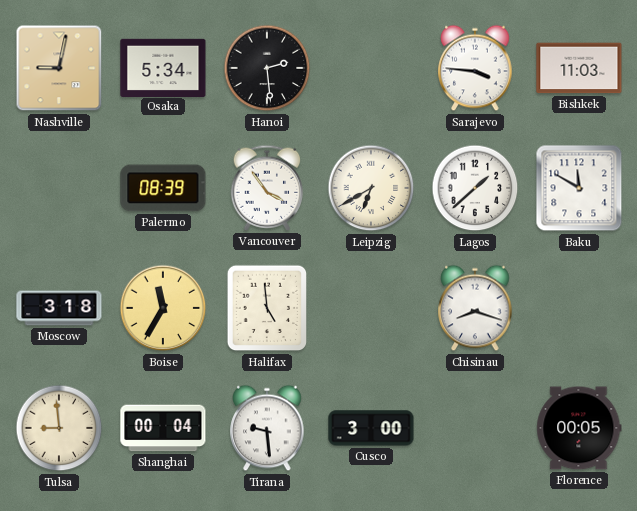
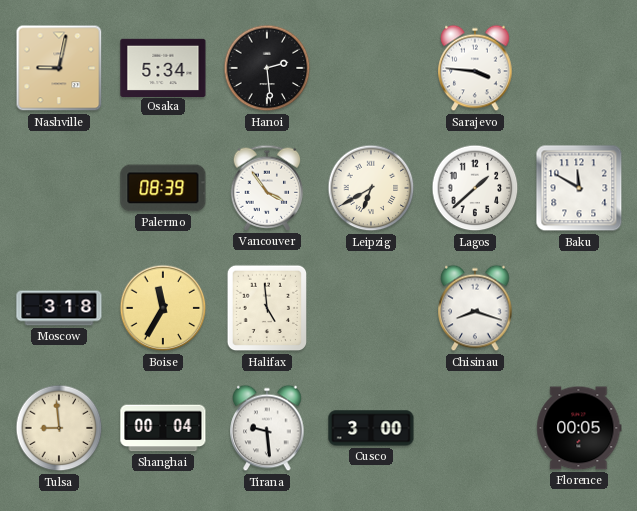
Bishkek: 11:03 -> none (579, 68)
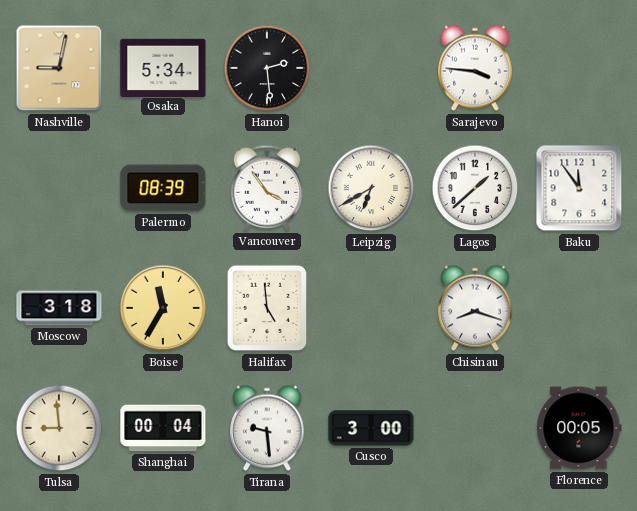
Baku: 11:50 -> 11:54 (579, 188)
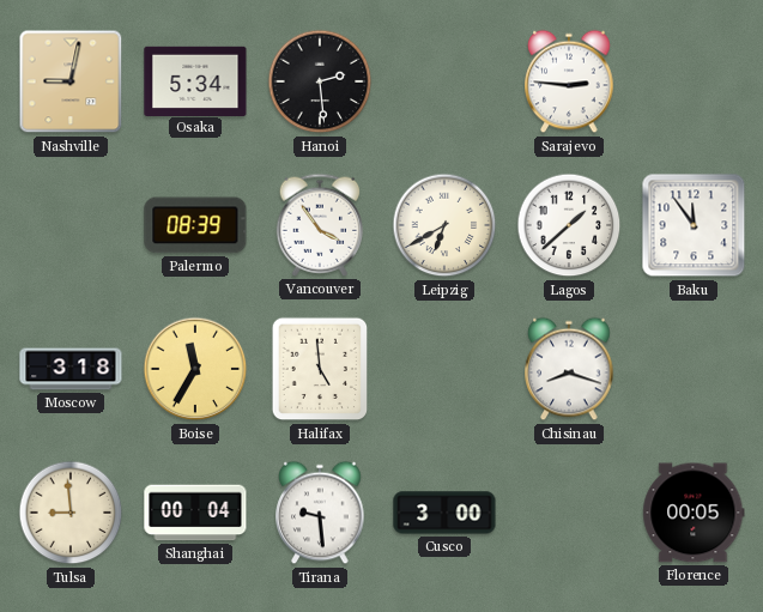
Sarajevo: 3:46 -> 2:46 (569, 81)
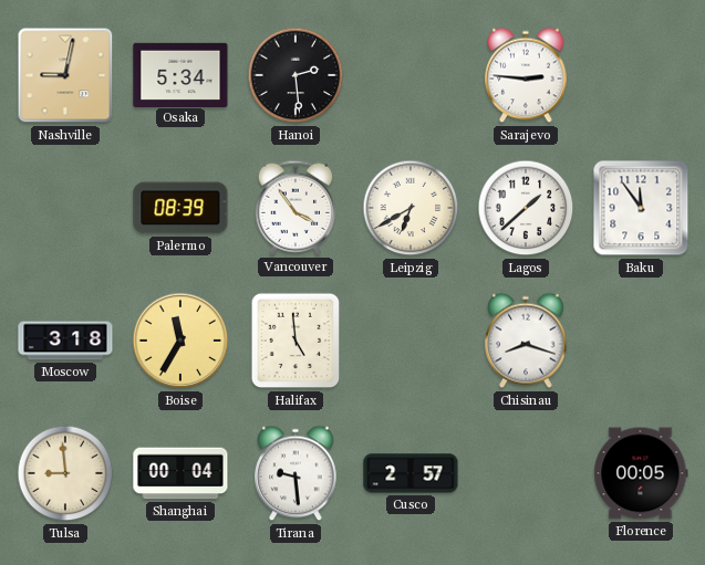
Cusco: 3:00 -> 2:57 (411, 473)
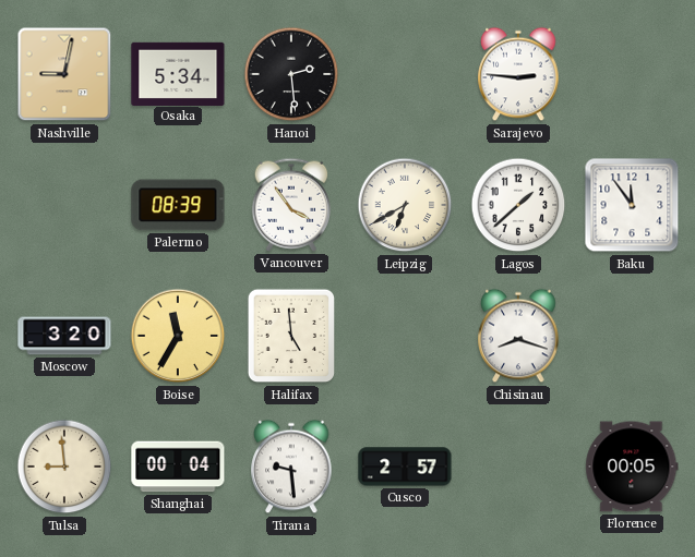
Moscow: 3:18 -> 3:20 (64, 336)
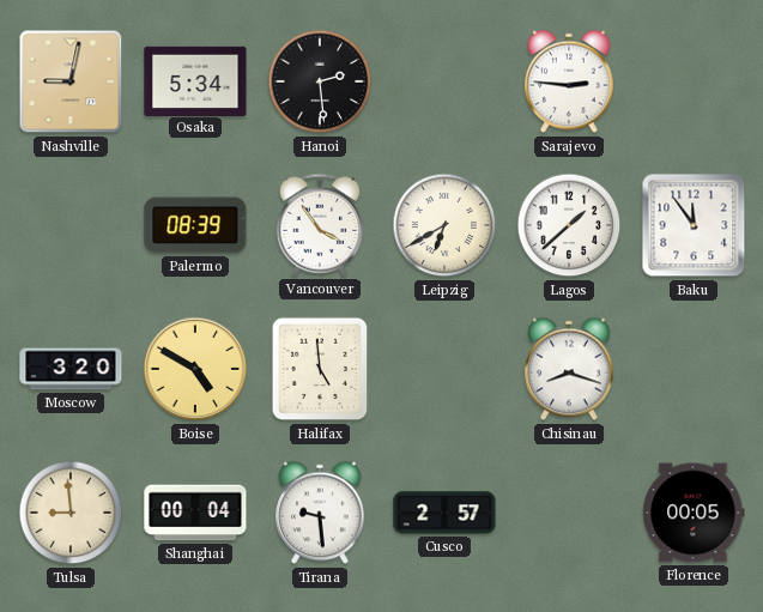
Boise: 11:35 -> 4:50 (195, 369)
